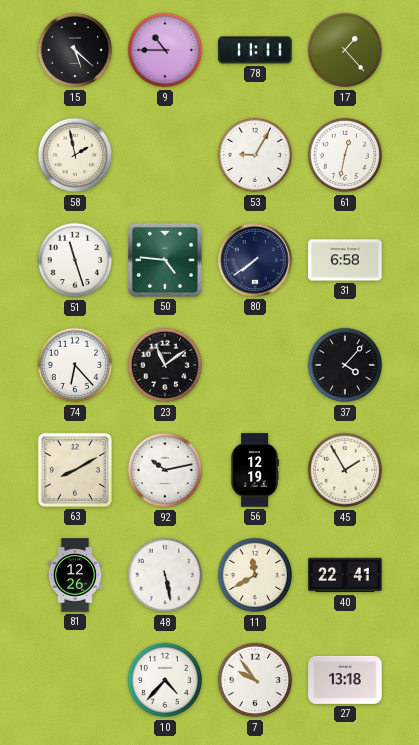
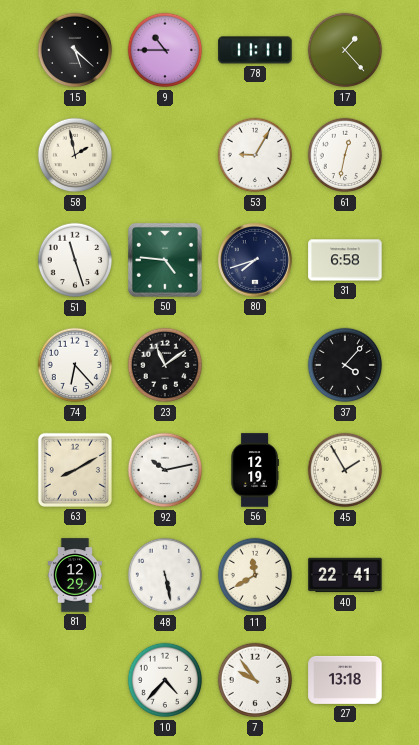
80: 7:39 -> 7:42 (255, 261)
81: 12:26 -> 12:29 (74, 575)
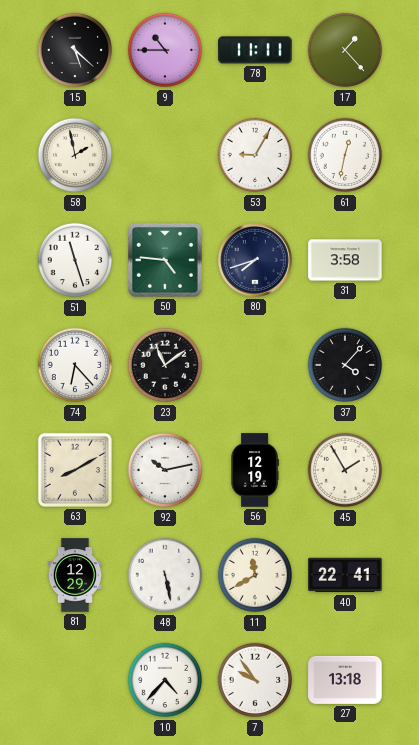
31: 6:58 -> 3:58 (345, 260)
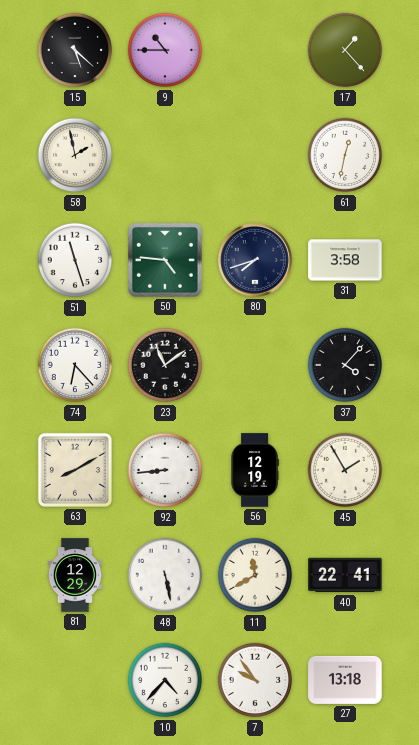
78: 11:11 -> none (255, 50)
53: 9:05 -> none (255, 155)
92: 10:13 -> 8:44 (165, 470)
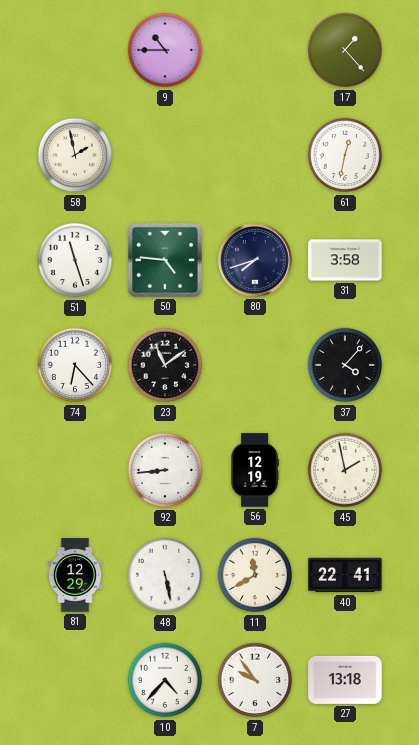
15: 5:22 -> none (75, 50)
63: 8:10 -> none (75, 470)
45: 1:55 -> 1:58 (345, 470)
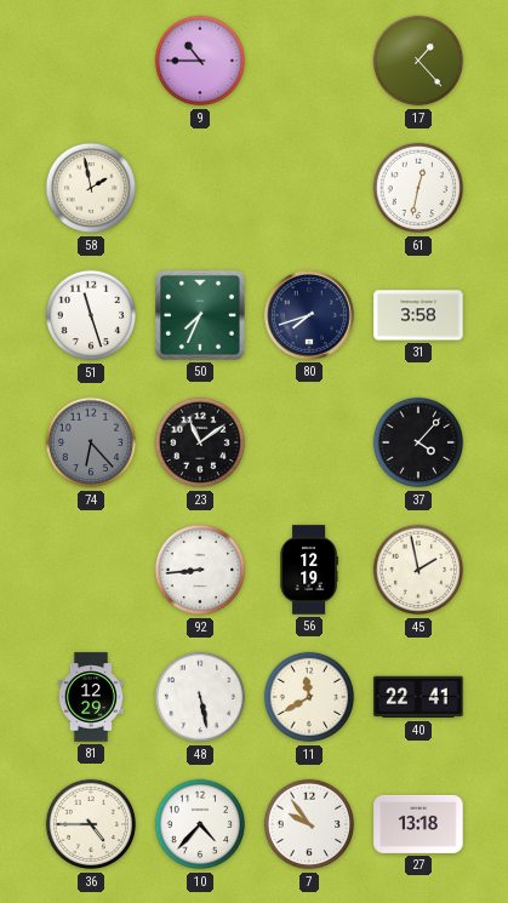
50: 4:46 -> 7:34 (201, 316)
74 dial: white -> grey (91, 442)
36: none -> 4:45 (91, 824)
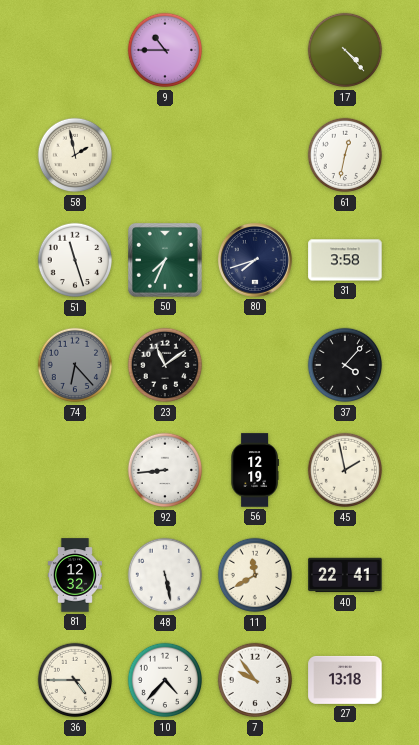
17: 1:23 -> 4:23 (345, 50)
81: 12:29 -> 12:32 (74, 575)
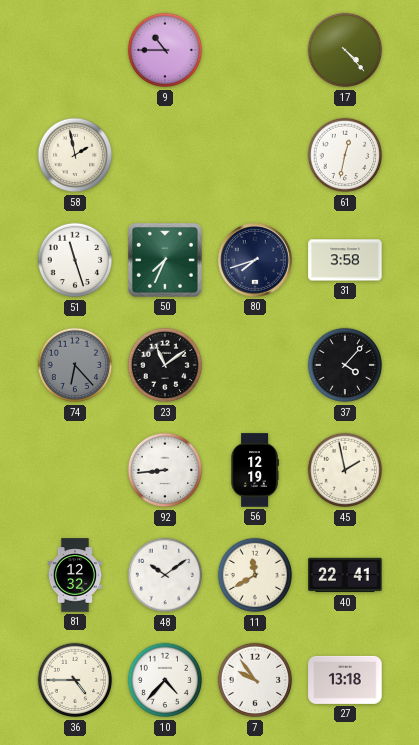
48: 5:28 -> 10:09 (165, 575)
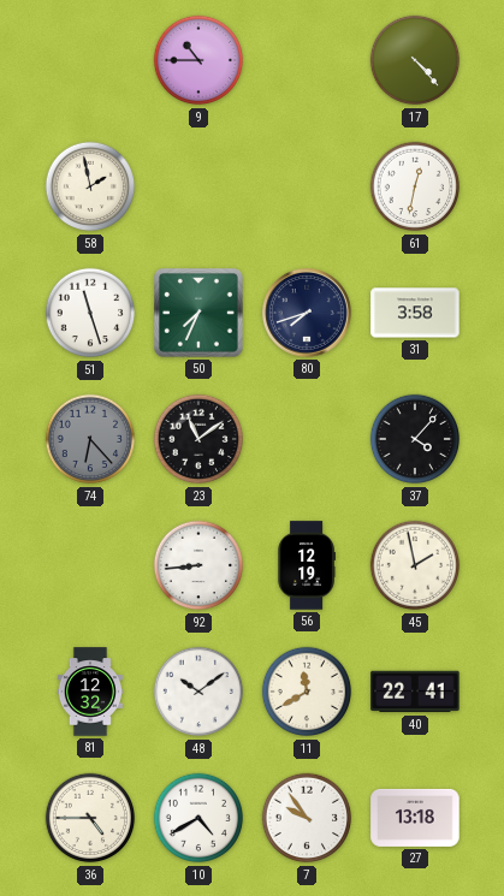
10: 4:37 -> 4:40 (198, 818)
